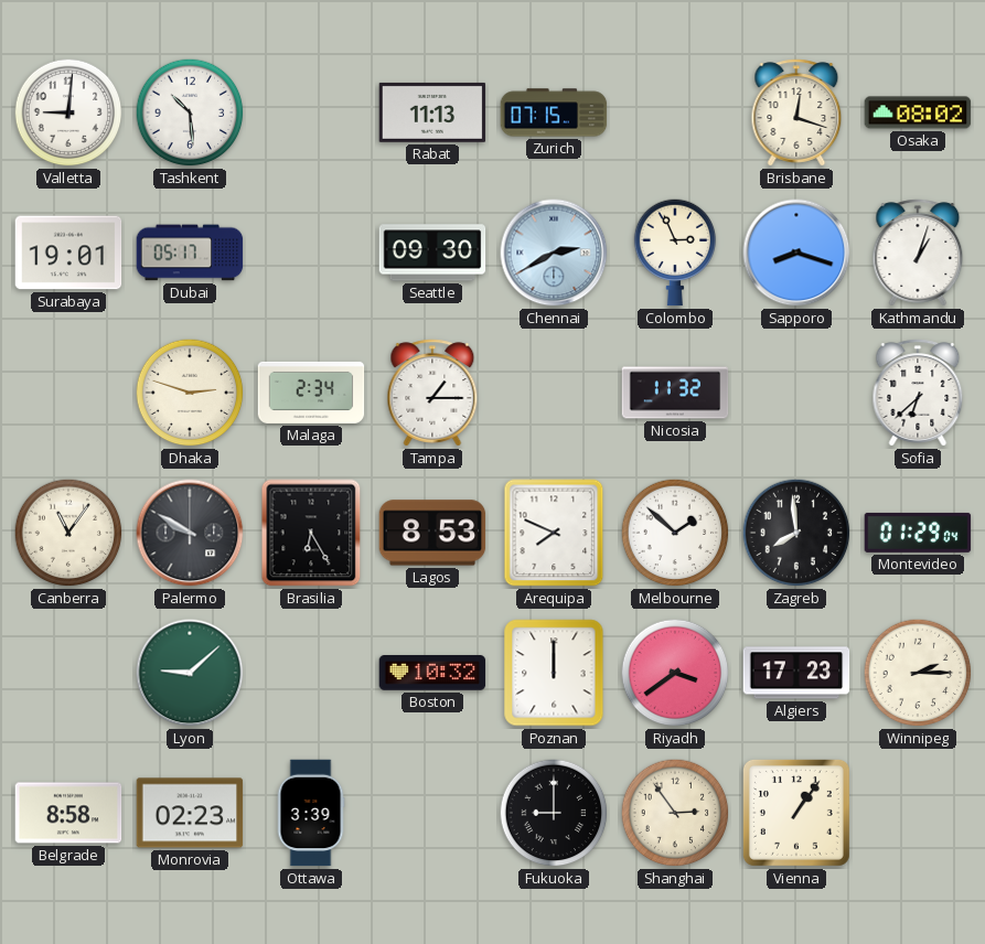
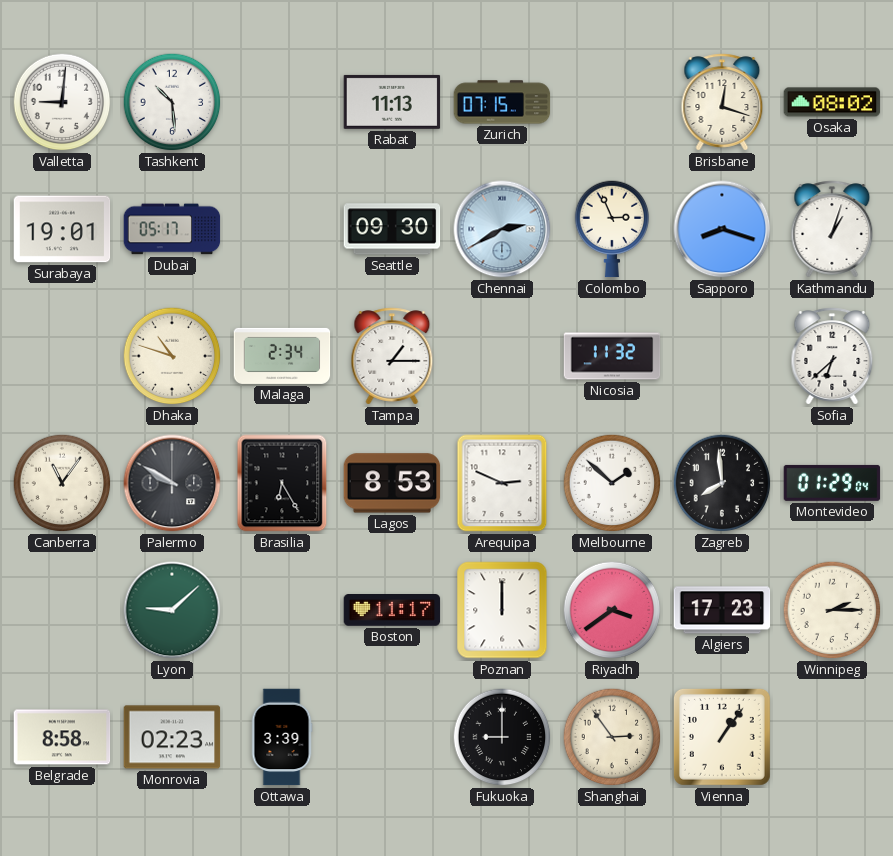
Dhaka: 2:48 -> 10:48 (172, 356)
Arequipa: 7:49 -> 2:49 (502, 483)
Boston: 10:32 -> 11:17 (392, 610)
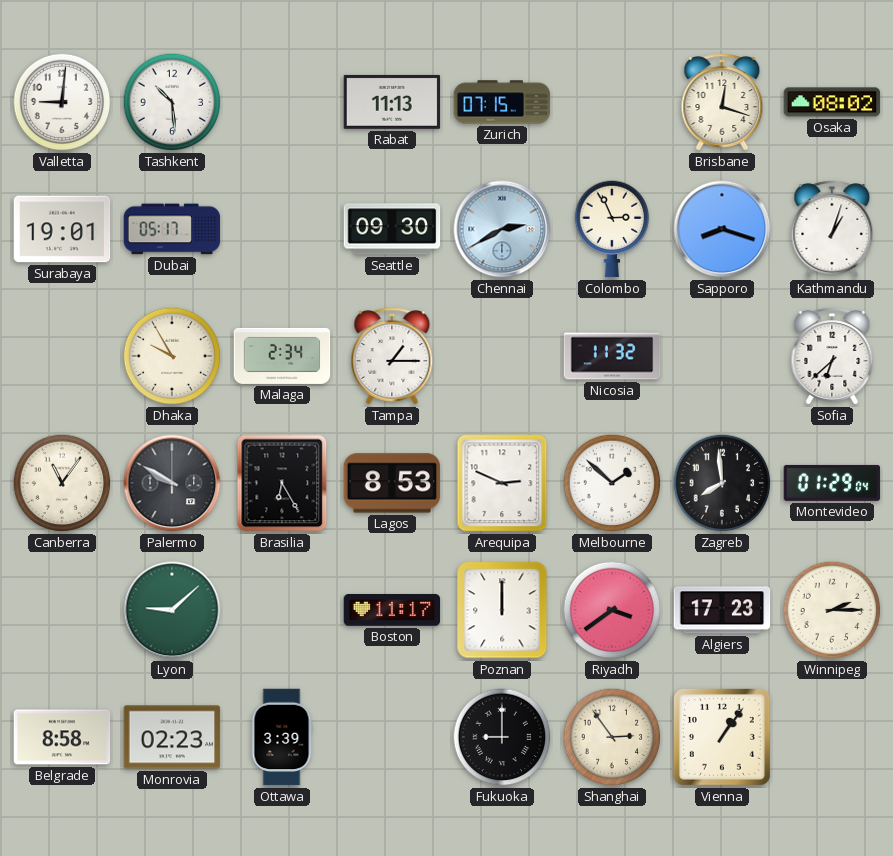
Dhaka: 10:48 -> 9:55 (172, 356)
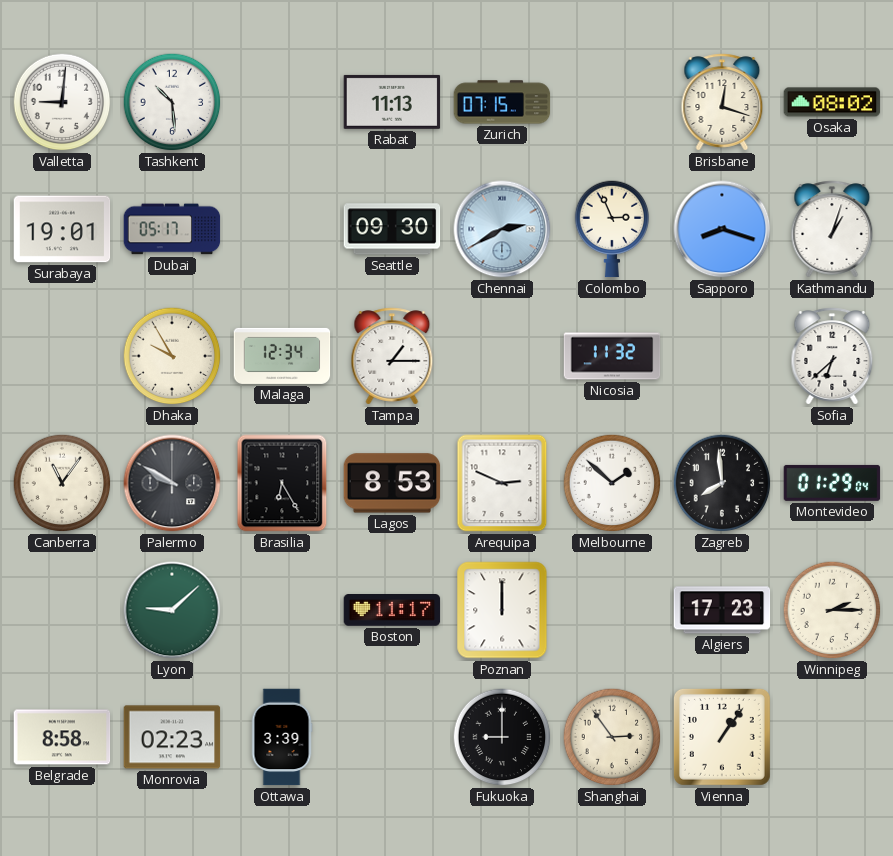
Malaga: 2:34 -> 12:34 (282, 356)
Riyadh: 3:39 -> none (612, 610)
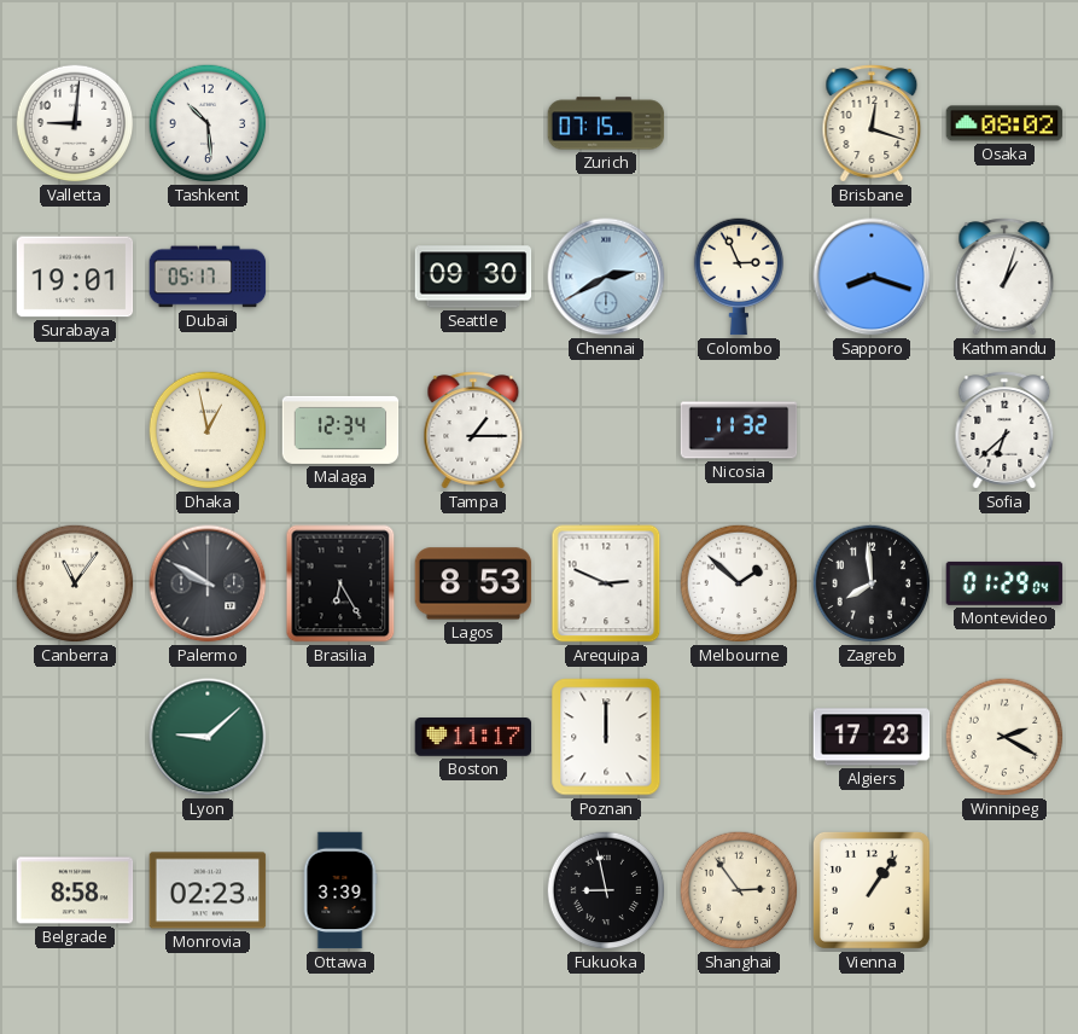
Rabat: 11:13 -> none (392, 102)
Dhaka: 9:55 -> 12:58 (208, 430)
Winnipeg: 2:15 -> 2:20 (1004, 737)
Fukuoka: 9:00 -> 8:58 (606, 890)
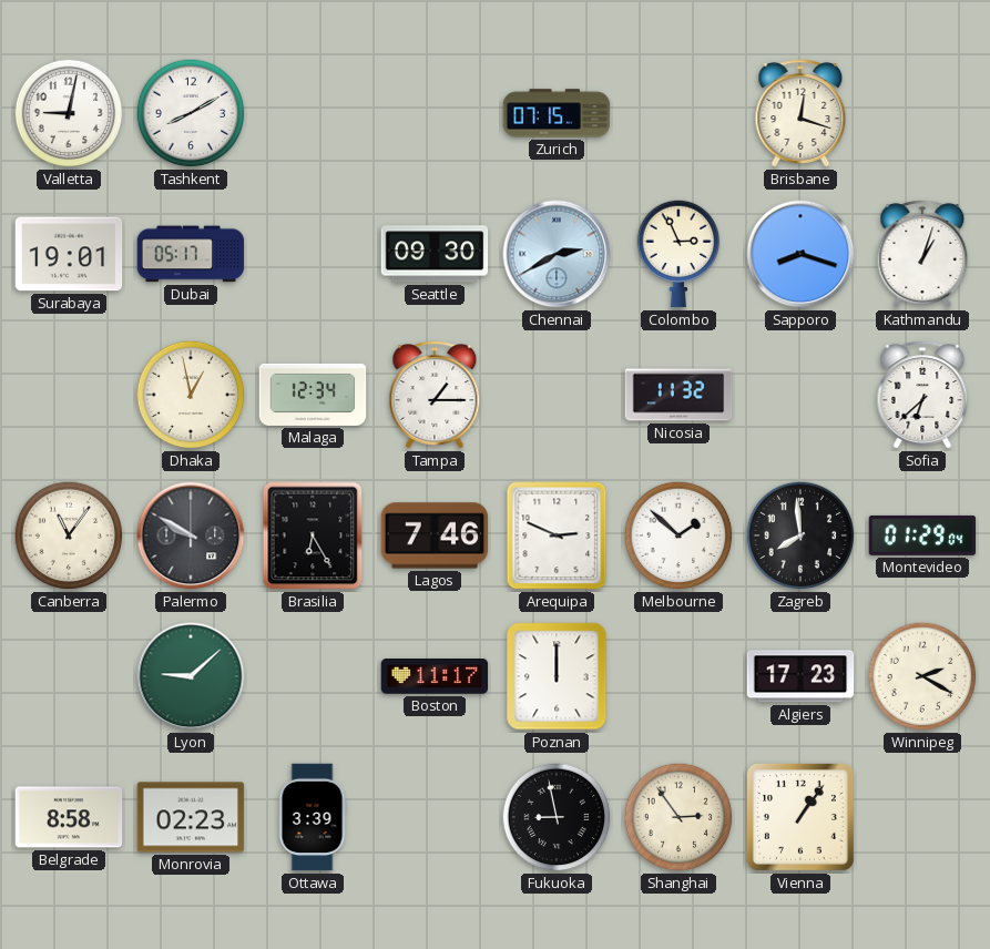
Valletta: 9:01 -> 9:02 (69, 113)
Tashkent: 10:29 -> 8:10 (191, 113)
Osaka: 08:02 -> none (1004, 123)
Lagos: 8:53 -> 7:46 (435, 535)
